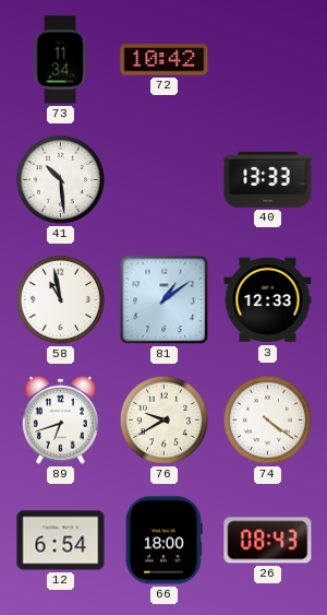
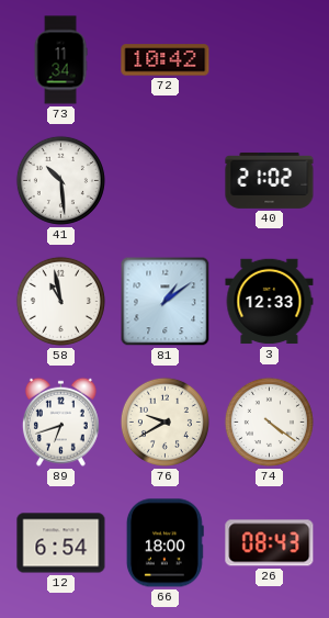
40: 13:33 -> 21:02 (270, 180)
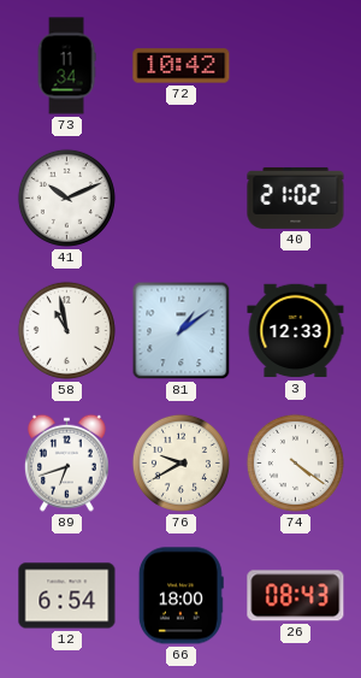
41: 10:29 -> 10:11 (66, 197)
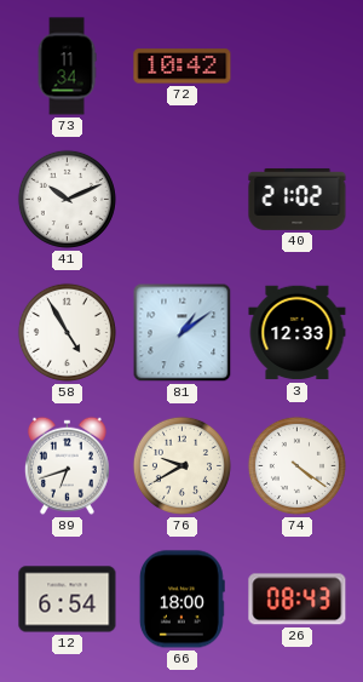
58: 10:58 -> 4:55 (67, 332)
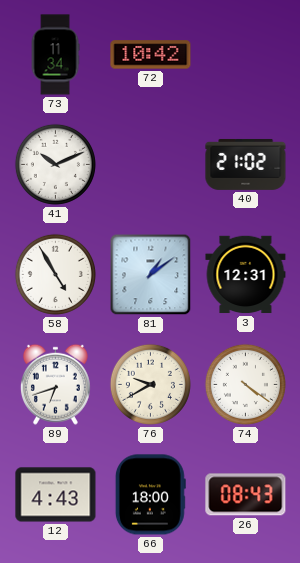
3: 12:33 -> 12:31 (246, 275)
12: 6:54 -> 4:43 (56, 495)
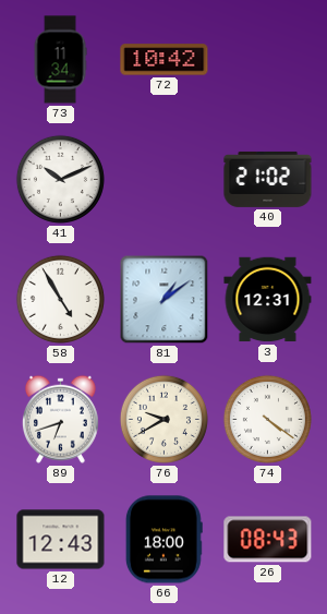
12: 4:43 -> 12:43 (61, 540)
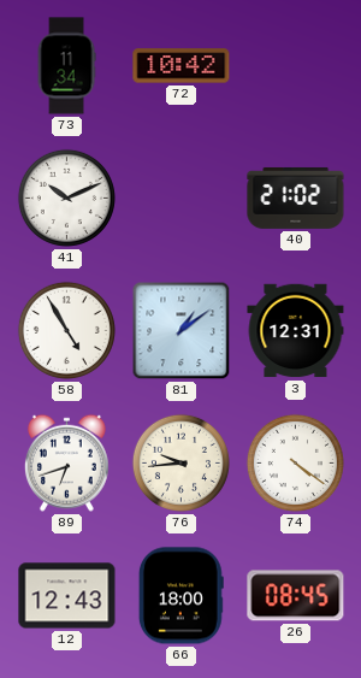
76: 9:40 -> 9:44 (180, 462)
26: 08:43 -> 08:45 (296, 596)
